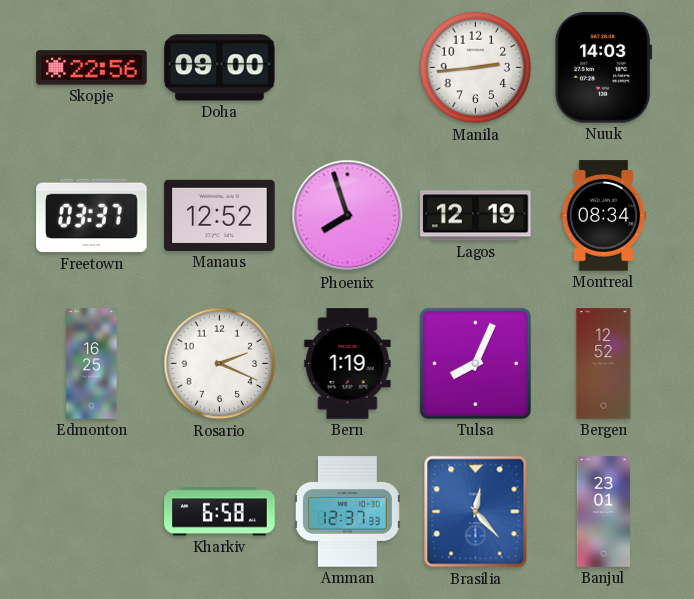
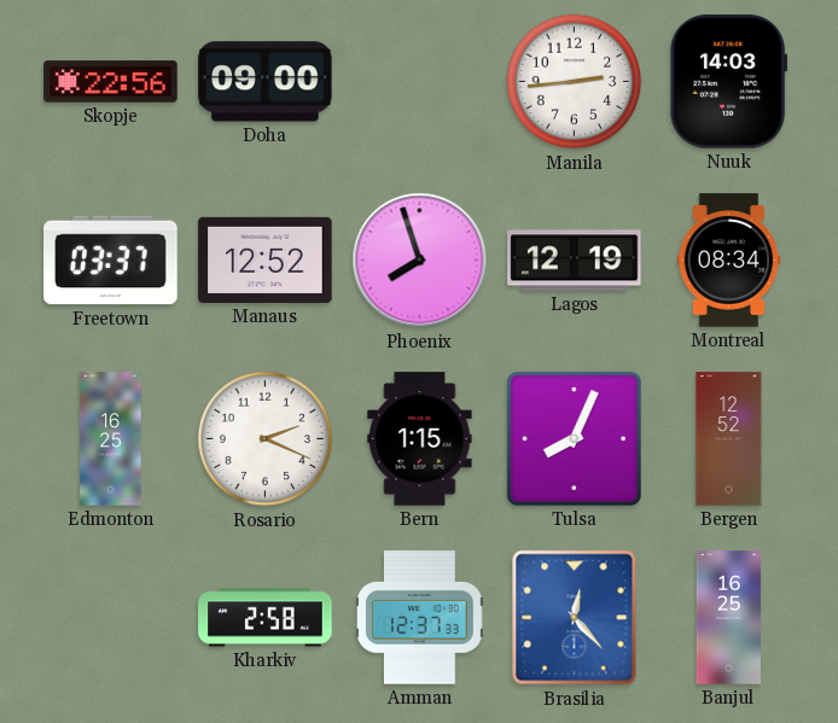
Bern: 1:19 -> 1:15 (420, 439)
Kharkiv: 6:58 -> 2:58 (266, 618)
Banjul: 23:01 -> 16:25 (728, 618)
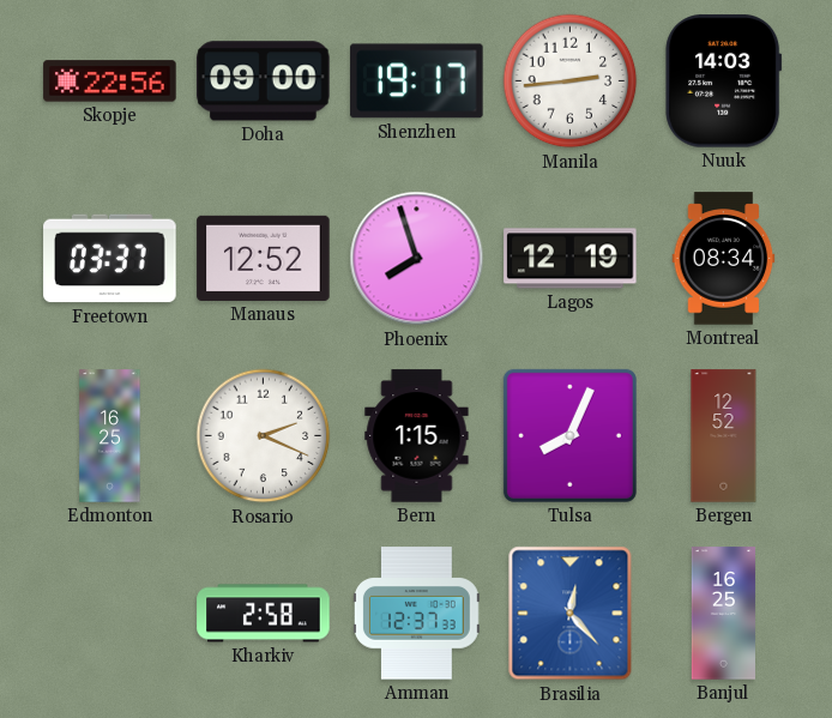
Shenzhen: none -> 19:17 (417, 82)
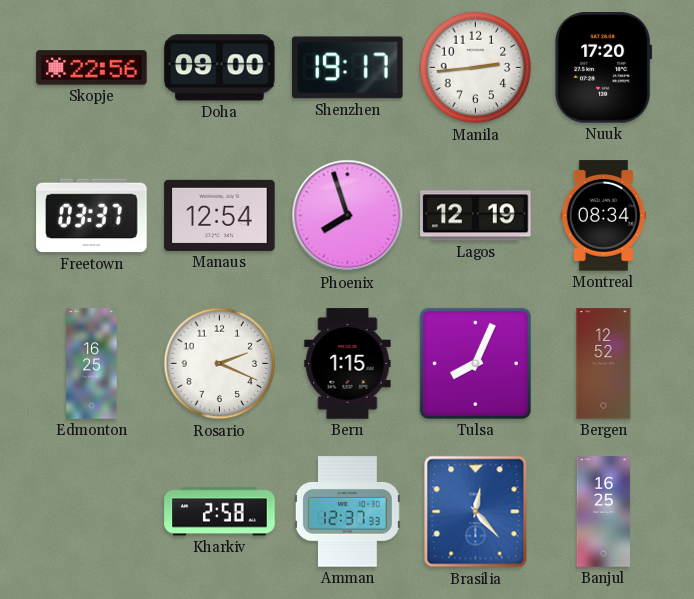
Nuuk: 14:03 -> 17:20 (604, 68)
Manaus: 12:52 -> 12:54 (220, 215)
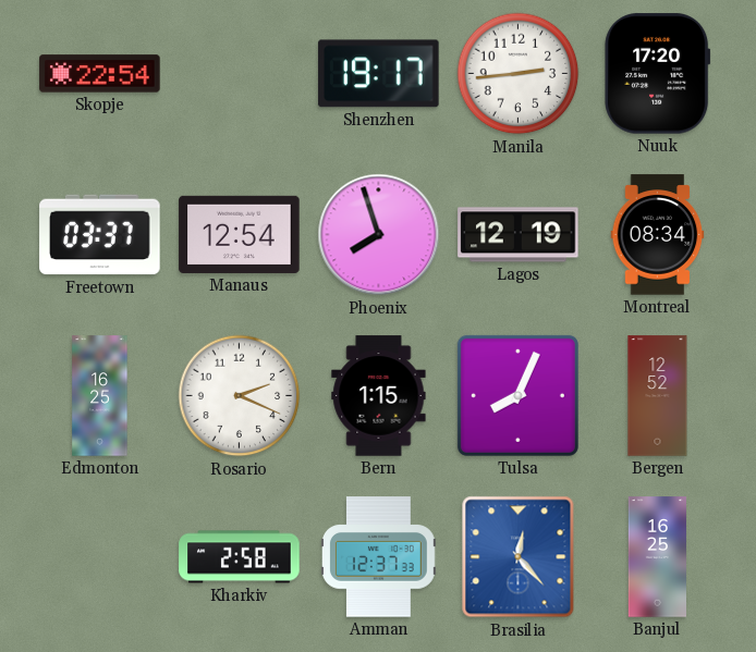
Skopje: 22:56 -> 22:54 (100, 74)
Doha: 09:00 -> none (220, 68)
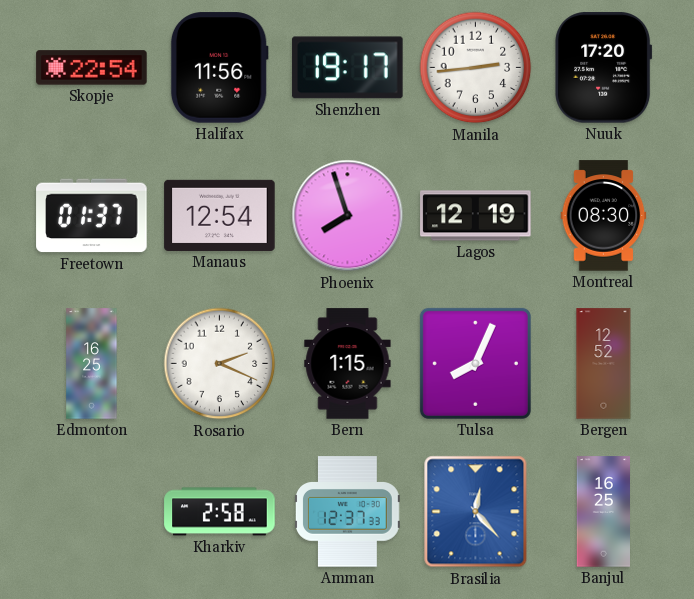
Halifax: none -> 11:56 (219, 68)
Freetown: 03:37 -> 01:37 (92, 216)
Montreal: 08:34 -> 08:30 (604, 216)
